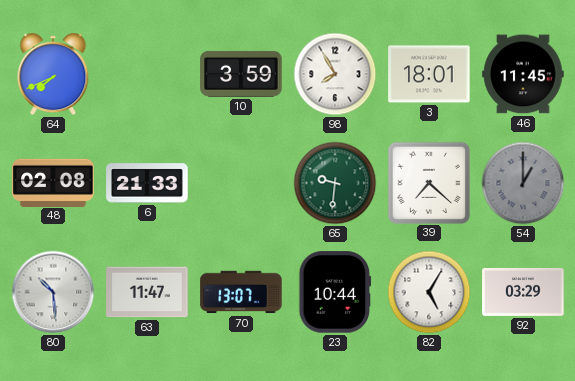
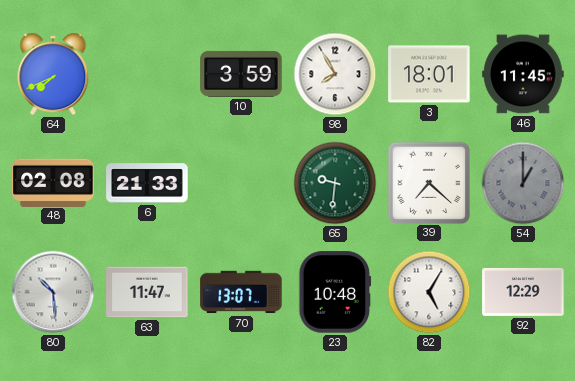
23: 10:44 -> 10:48 (335, 292)
92: 03:29 -> 12:29 (523, 292)
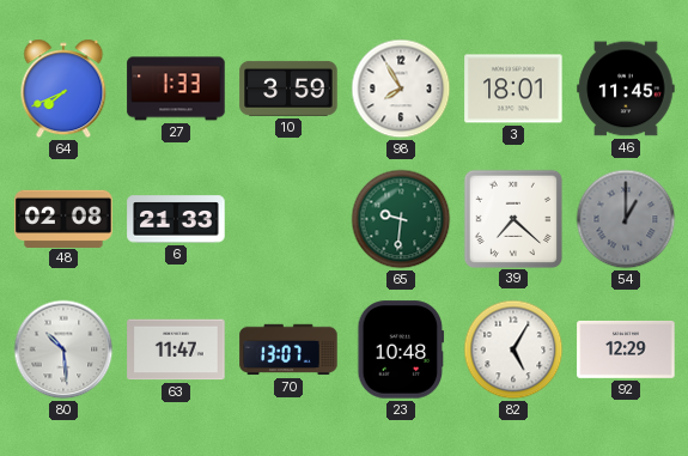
27: none -> 1:33 (176, 89)
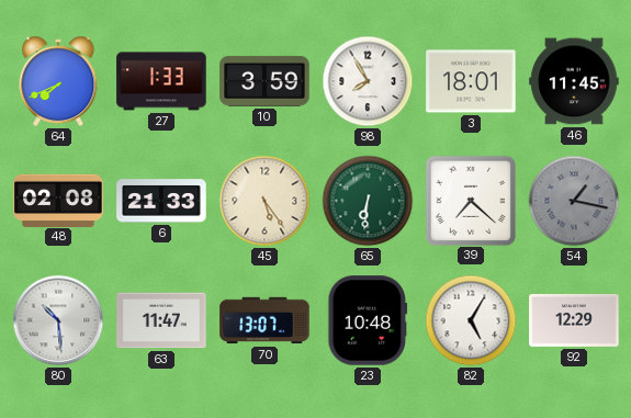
45: none -> 5:24 (264, 201)
65: 9:31 -> 6:31 (368, 201)
54: 1:00 -> 1:17 (574, 201)
